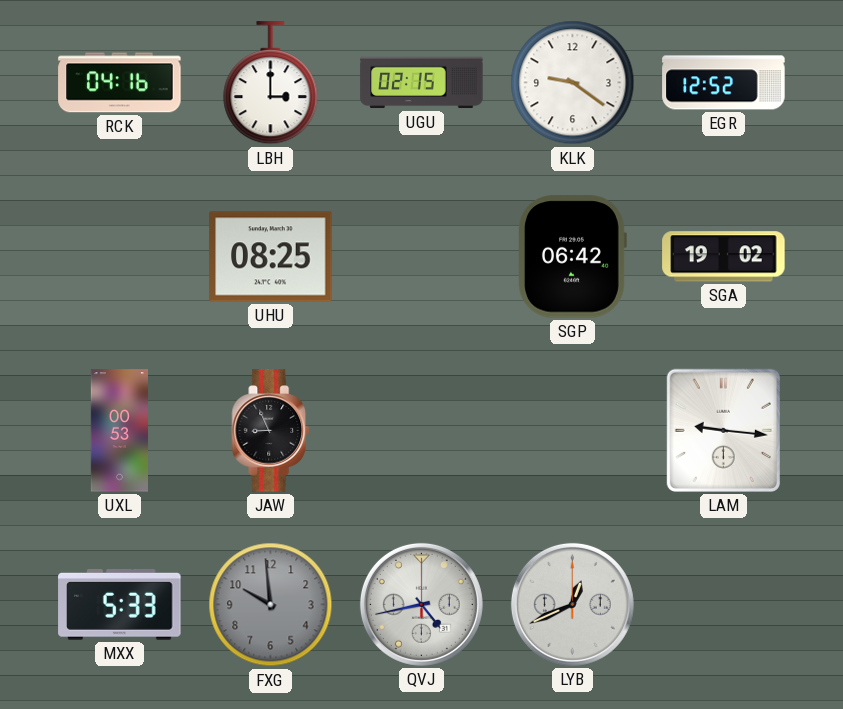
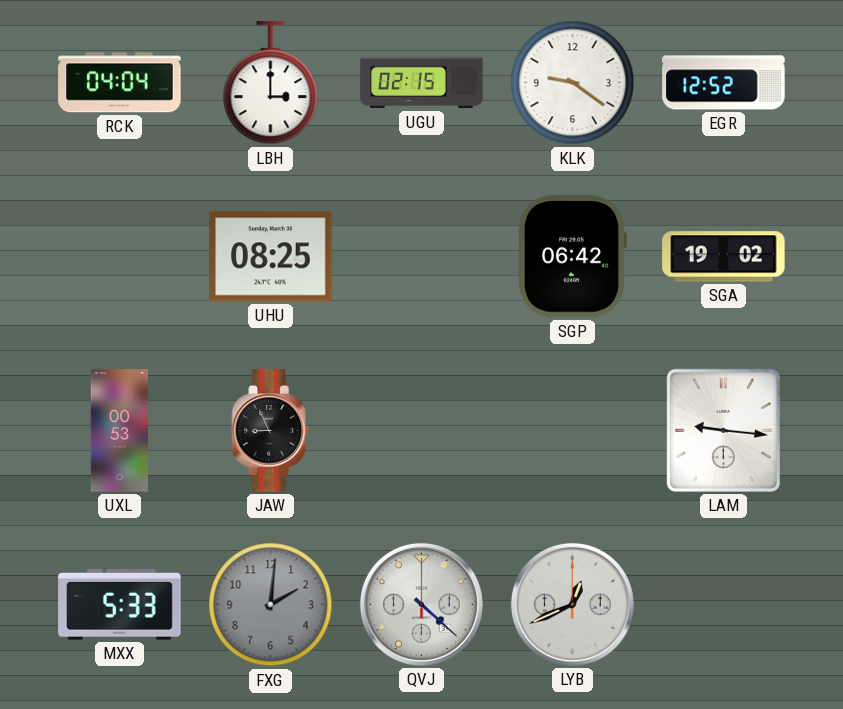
RCK: 04:16 -> 04:04 (120, 83)
FXG: 9:59 -> 2:01 (271, 605)
QVJ: 4:43 -> 4:22 (421, 604)
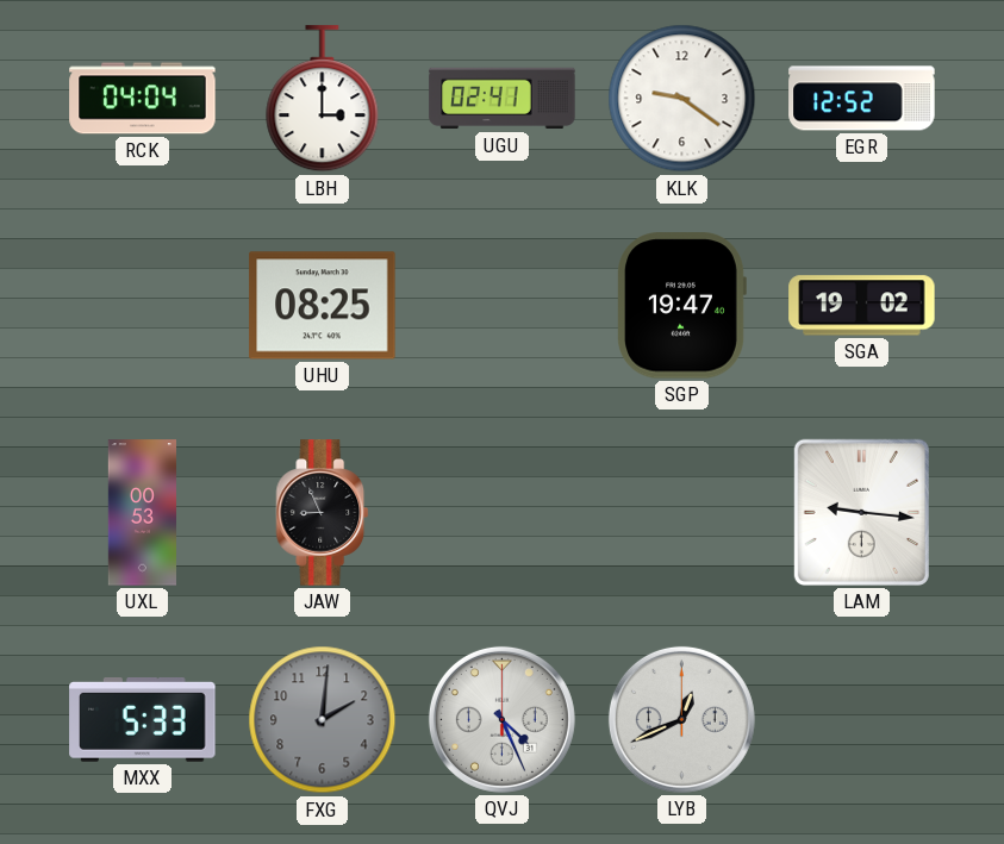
UGU: 02:15 -> 02:41 (503, 99)
SGP: 06:42 -> 19:47 (682, 306)
QVJ: 4:22 -> 4:26 (501, 719)
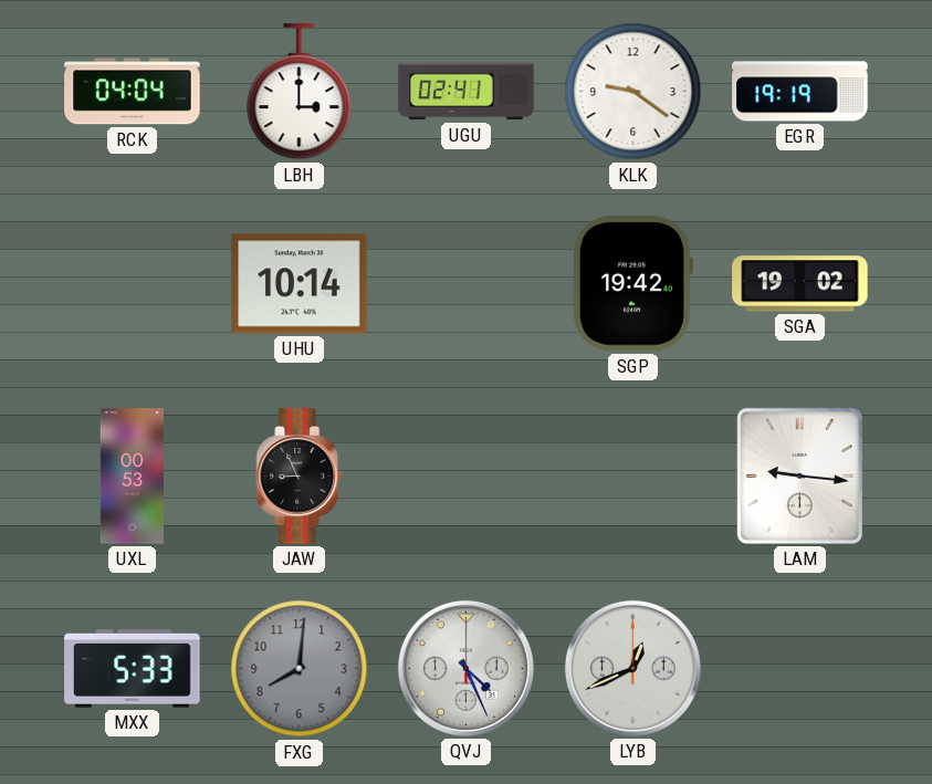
EGR: 12:52 -> 19:19 (800, 92)
UHU: 08:25 -> 10:14 (300, 284)
SGP: 19:47 -> 19:42 (633, 284)
FXG: 2:01 -> 8:01 (300, 669)
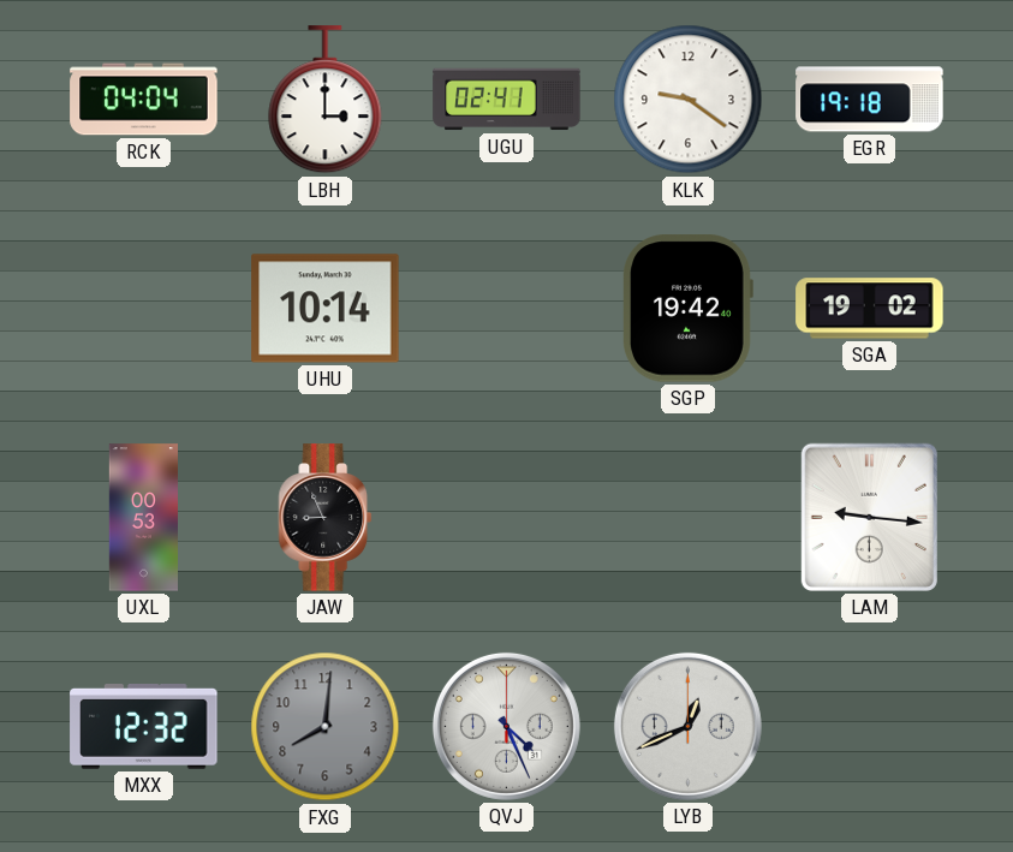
EGR: 19:19 -> 19:18 (870, 100)
MXX: 5:33 -> 12:32 (144, 727)
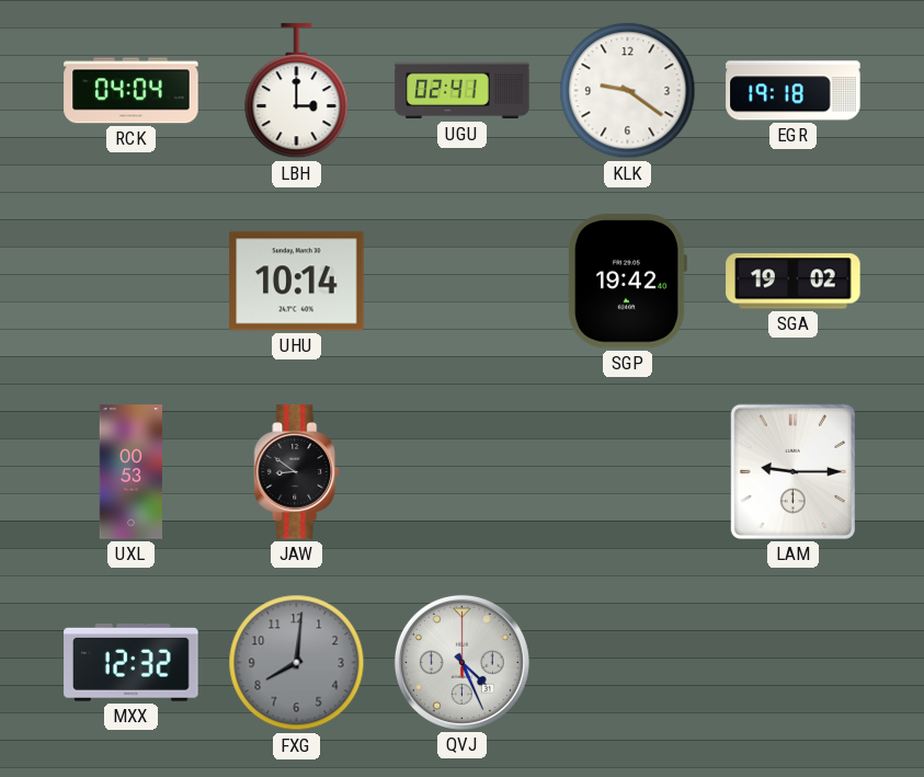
JAW: 8:56 -> 8:51 (297, 472)
LAM: 9:16 -> 9:15 (792, 471)
LYB: 12:41 -> none (687, 726)
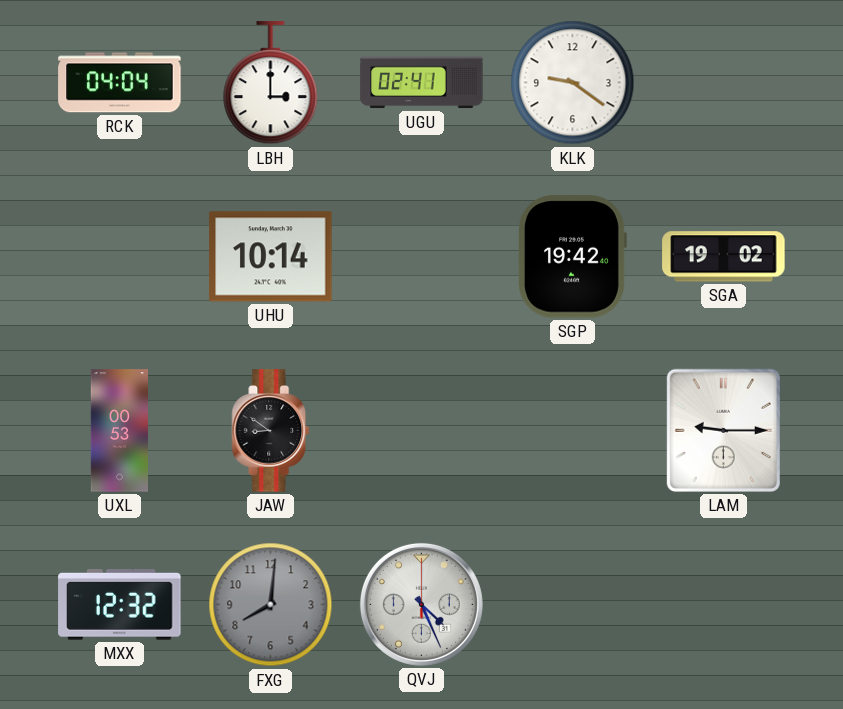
EGR: 19:18 -> none (794, 91)
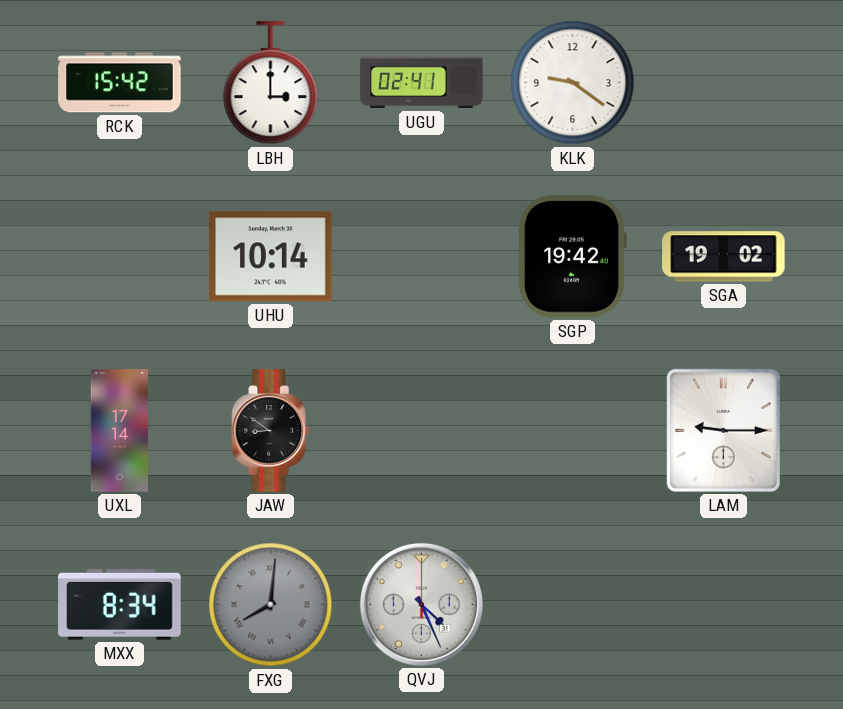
RCK: 04:04 -> 15:42 (120, 83)
UXL: 00:53 -> 17:14 (119, 431)
MXX: 12:32 -> 8:34 (120, 605)
FXG numerals: Arabic -> Roman (271, 605)
